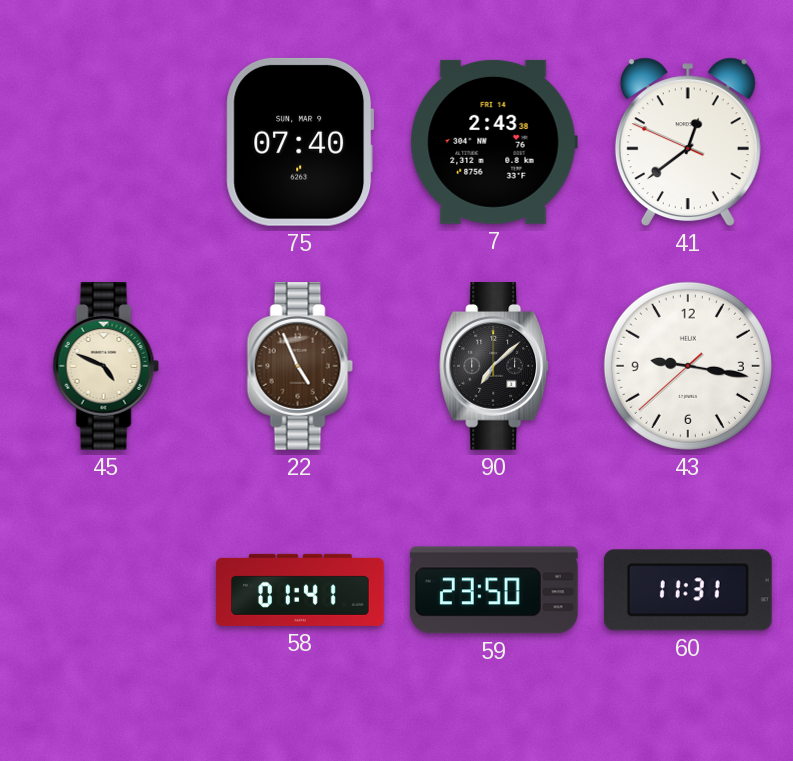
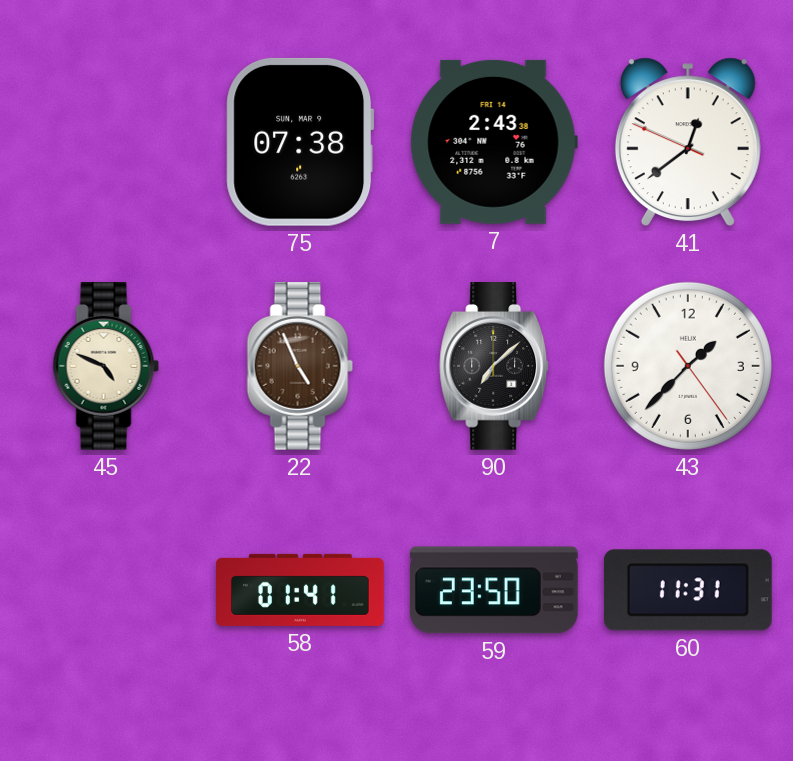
75: 07:40 -> 07:38 (300, 142)
43: 9:16 -> 1:37 (688, 366)
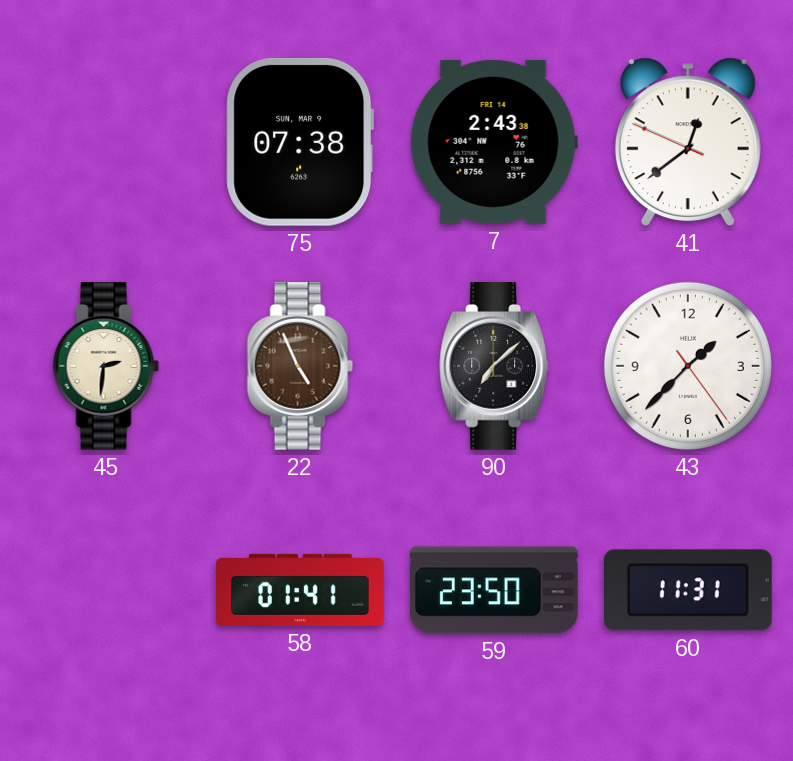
45: 4:49 -> 2:31 (106, 367)
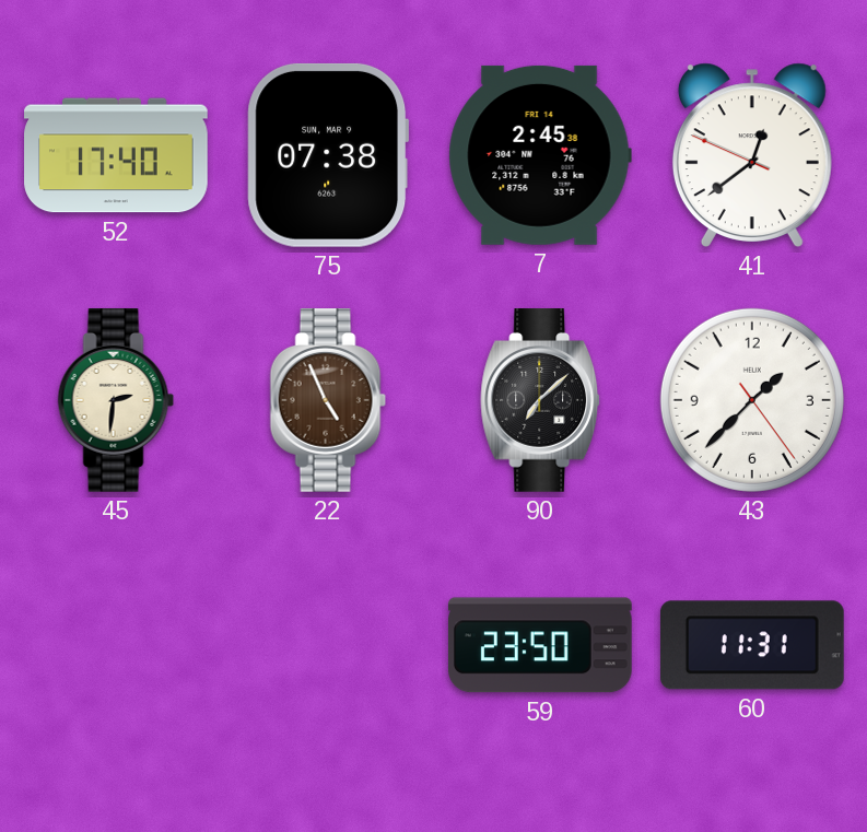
52: none -> 17:40 (116, 155)
7: 2:43 -> 2:45 (540, 155)
58: 01:41 -> none (300, 590)
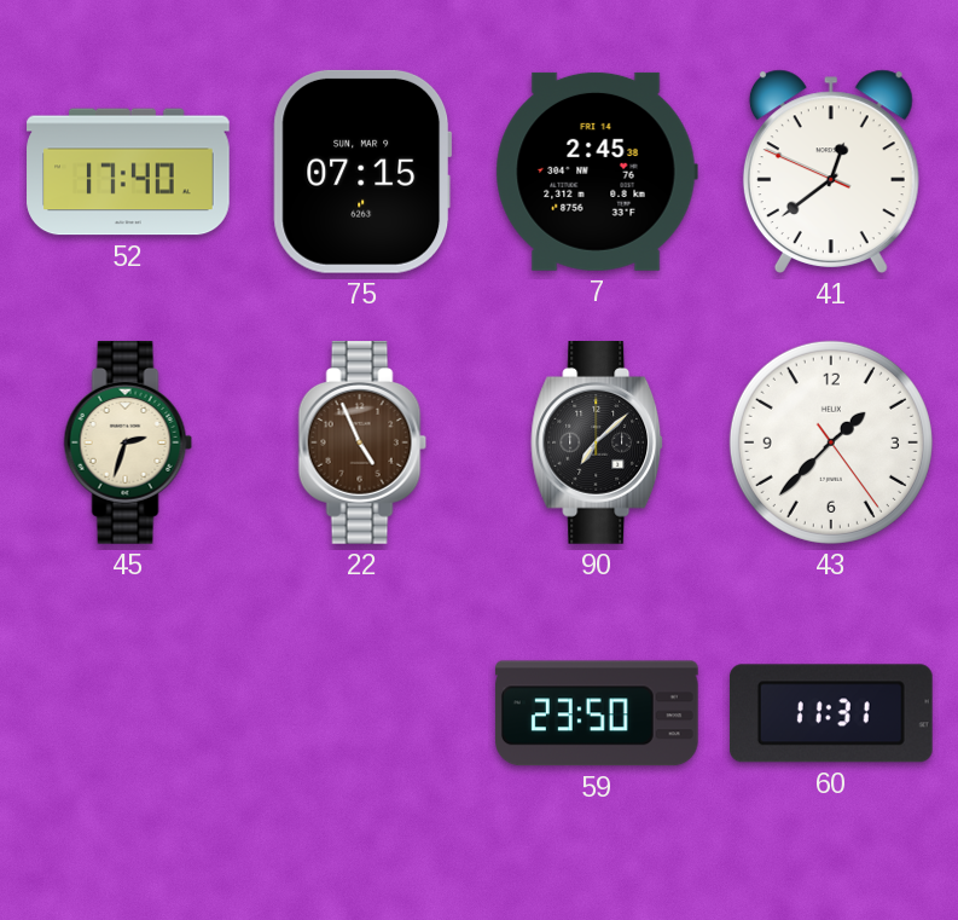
75: 07:38 -> 07:15 (362, 172)
45: 2:31 -> 2:33 (128, 444)
